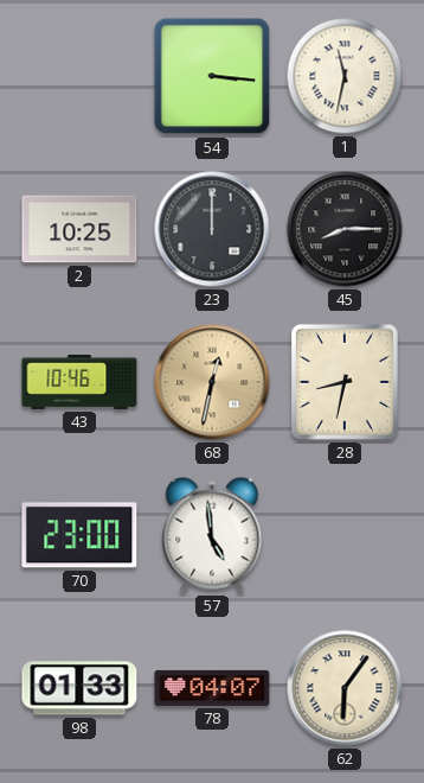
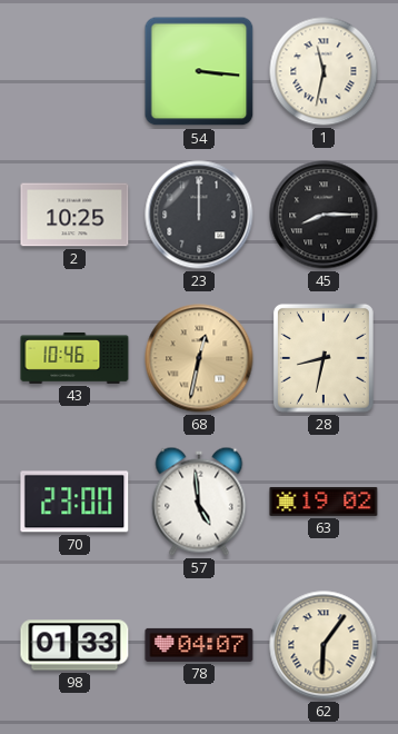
63: none -> 19:02 (324, 502)
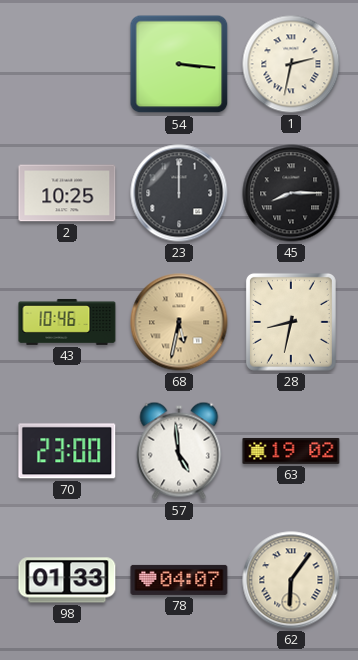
1: 11:32 -> 2:32 (291, 64)
68: 12:32 -> 5:32 (179, 322)
